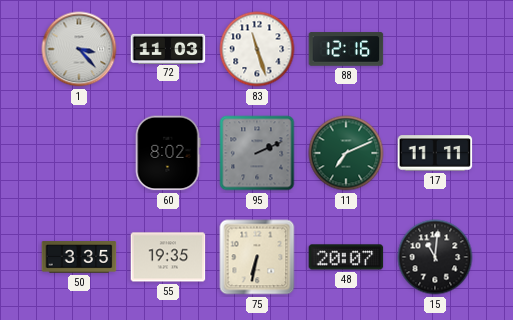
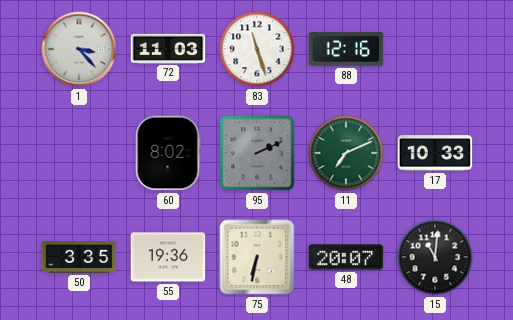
17: 11:11 -> 10:33 (435, 153)
55: 19:35 -> 19:36 (168, 257)
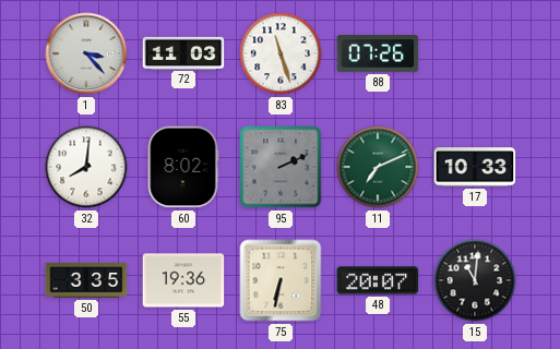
88: 12:16 -> 07:26 (378, 53)
32: none -> 8:01 (86, 167)
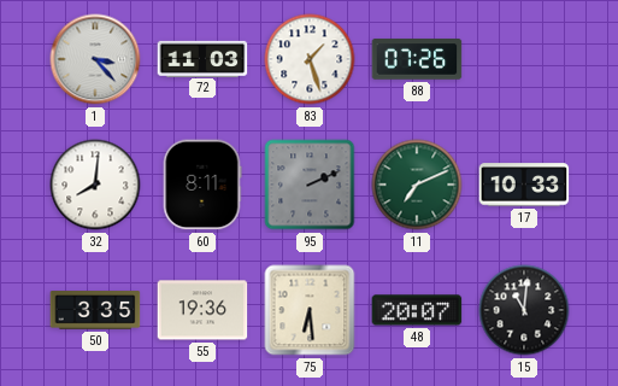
83: 11:27 -> 1:27 (310, 59)
60: 8:02 -> 8:11 (202, 185)
75: 6:32 -> 6:29 (310, 310)
